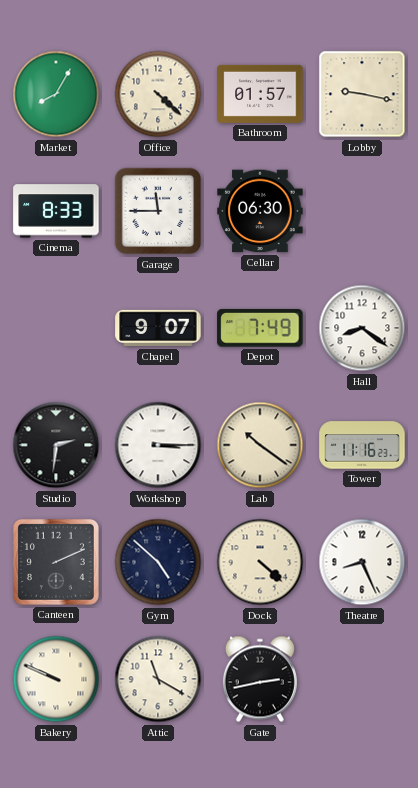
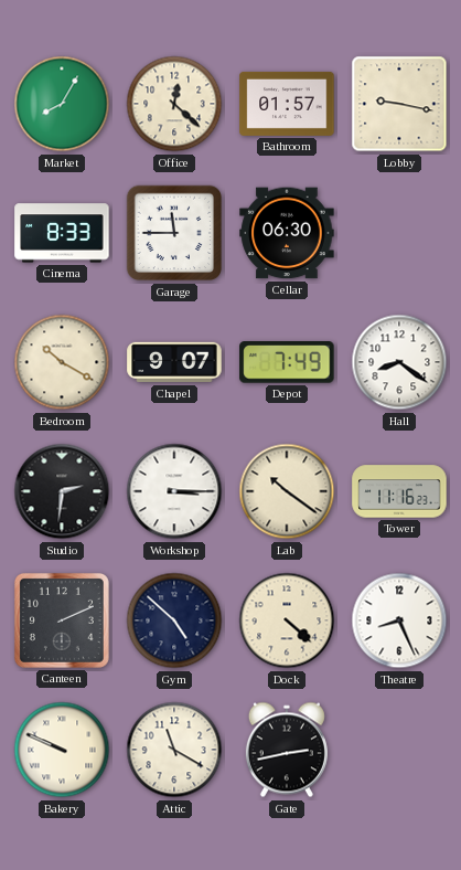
Office: 4:22 -> 12:22 (174, 104)
Bedroom: none -> 10:20 (62, 362)
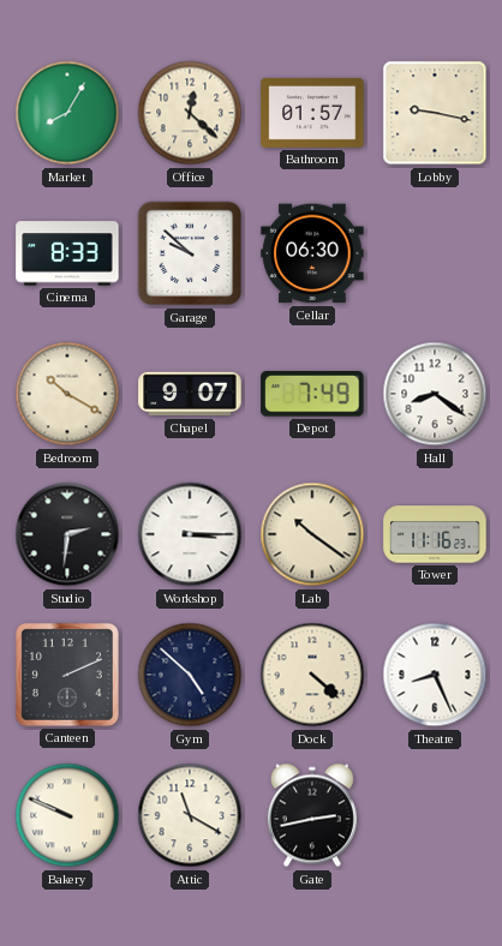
Garage: 11:45 -> 9:52 (190, 253)
